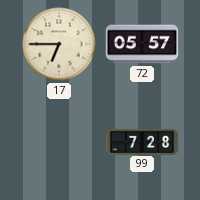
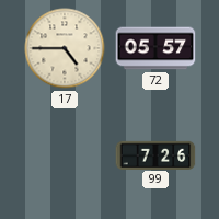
17: 6:45 -> 4:45 (65, 48)
99: 7:28 -> 7:26 (155, 154)
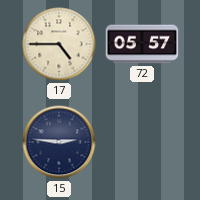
15: none -> 2:46 (59, 142)
99: 7:26 -> none (155, 154)
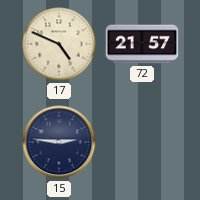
17: 4:45 -> 4:49 (59, 44)
72: 05:57 -> 21:57 (142, 44)
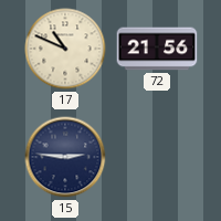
17: 4:49 -> 10:49 (65, 49)
72: 21:57 -> 21:56 (157, 49)
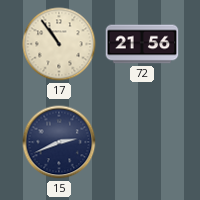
17: 10:49 -> 10:54 (59, 44)
15: 2:46 -> 2:41 (59, 142)
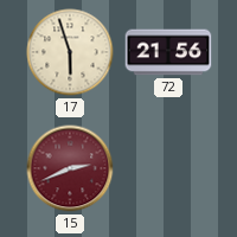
17: 10:54 -> 5:57 (70, 52)
15 dial: navy -> burgundy (70, 168)
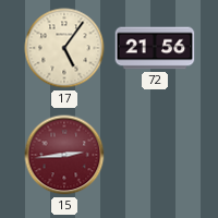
17: 5:57 -> 5:06 (64, 48)
15: 2:41 -> 2:44 (64, 155)
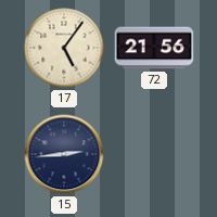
15 dial: burgundy -> navy (64, 154)
